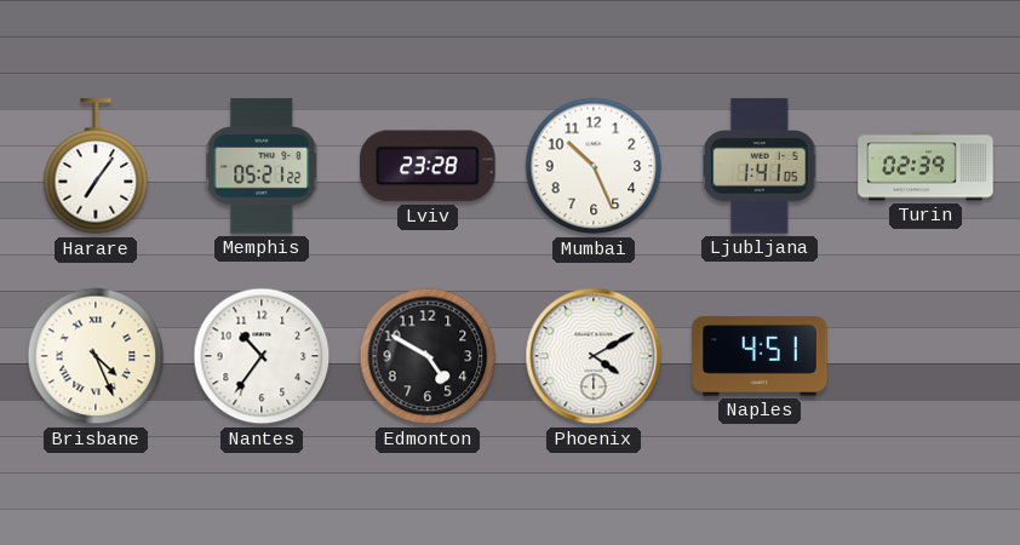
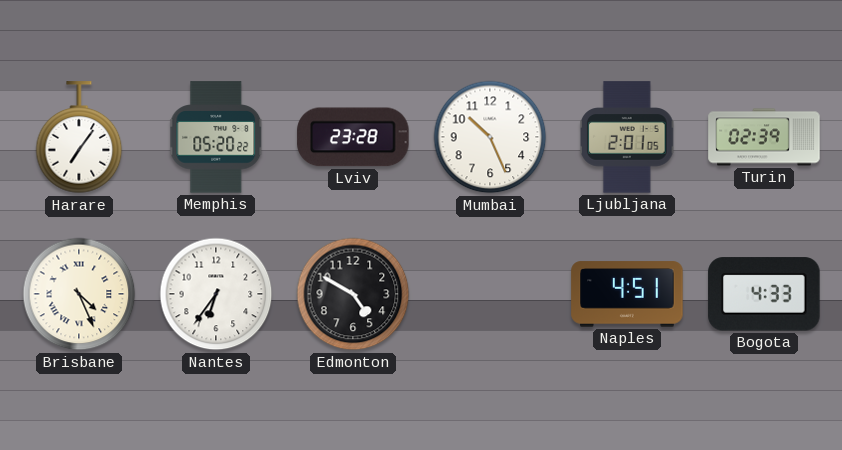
Memphis: 05:21 -> 05:20 (217, 137)
Ljubljana: 1:41 -> 2:01 (628, 137)
Nantes: 10:36 -> 6:36 (216, 294)
Phoenix: 4:10 -> none (594, 356)
Bogota: none -> 4:33 (764, 294)
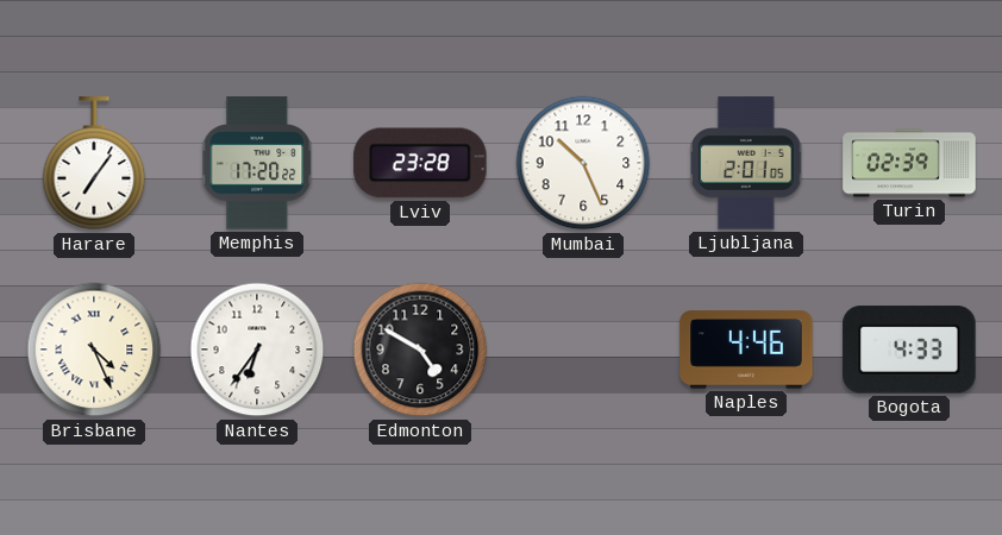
Memphis: 05:20 -> 17:20 (258, 163)
Naples: 4:51 -> 4:46 (746, 350)
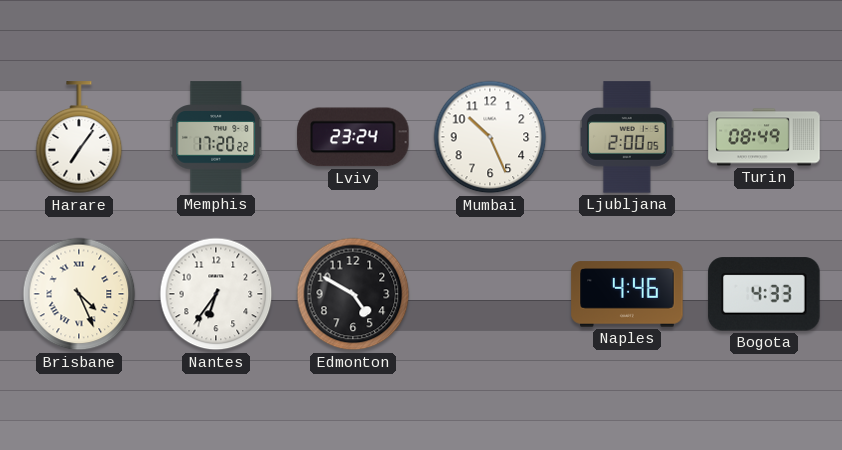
Lviv: 23:28 -> 23:24 (353, 137)
Ljubljana: 2:01 -> 2:00 (628, 137)
Turin: 02:39 -> 08:49 (764, 137)
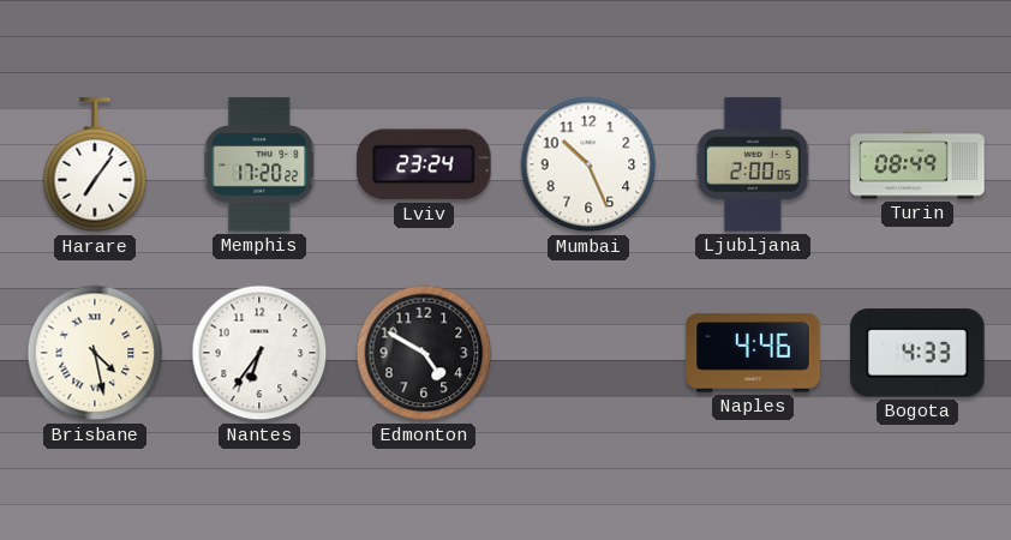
Brisbane: 4:26 -> 4:28 (95, 353)
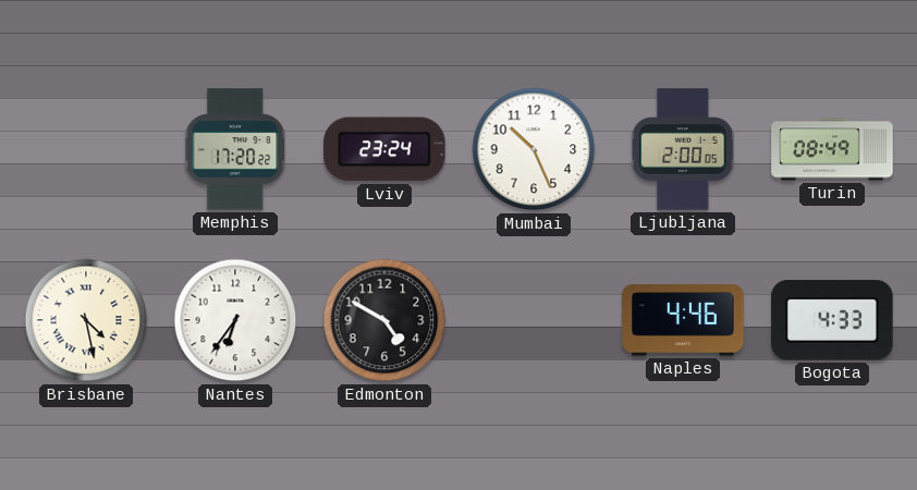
Harare: 7:06 -> none (95, 166)
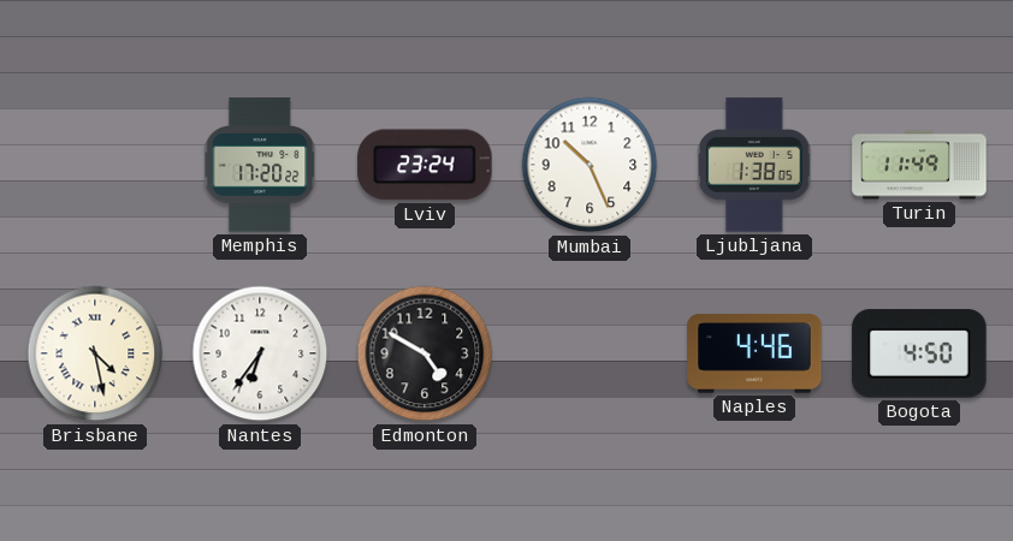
Ljubljana: 2:00 -> 1:38 (756, 165)
Turin: 08:49 -> 11:49 (919, 165)
Bogota: 4:33 -> 4:50 (919, 353)
